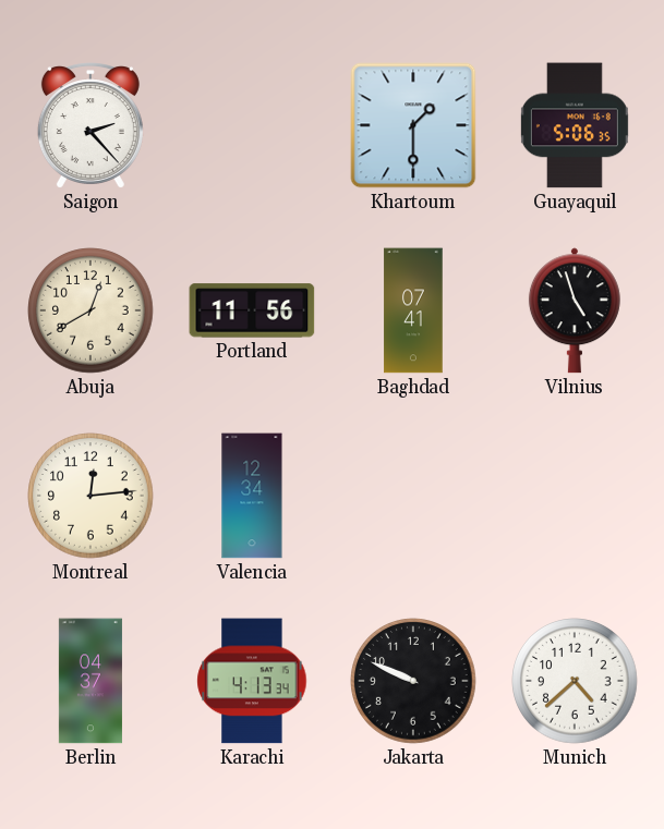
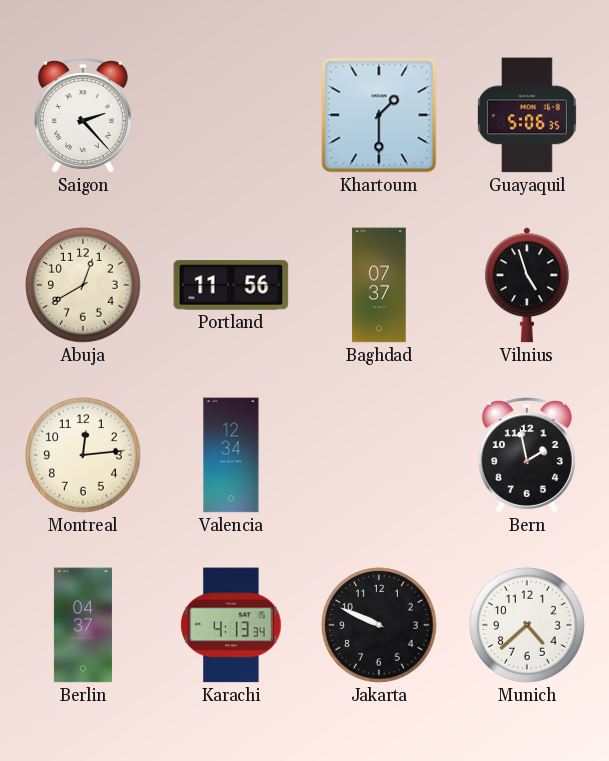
Baghdad: 07:41 -> 07:37 (379, 285)
Bern: none -> 1:58 (527, 455)
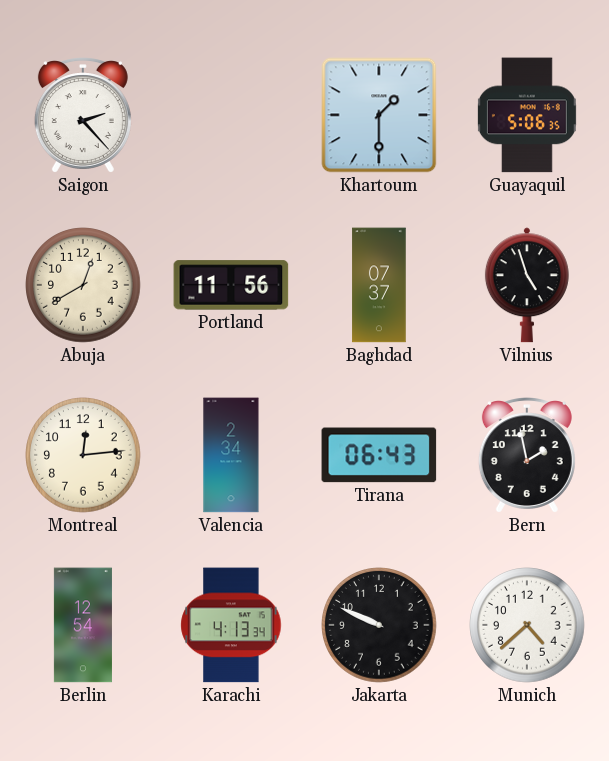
Valencia: 12:34 -> 2:34 (231, 455)
Tirana: none -> 06:43 (379, 455)
Berlin: 04:37 -> 12:54 (83, 625)
